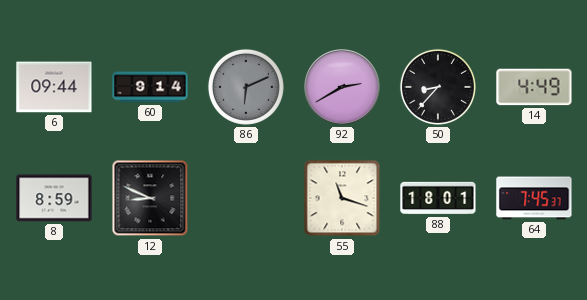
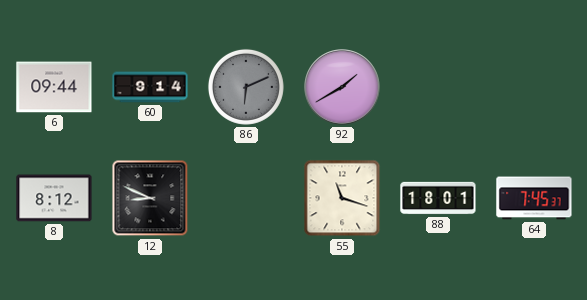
92: 2:40 -> 1:40 (342, 87)
50: 8:37 -> none (438, 87)
14: 4:49 -> none (534, 87)
8: 8:59 -> 8:12 (54, 198)
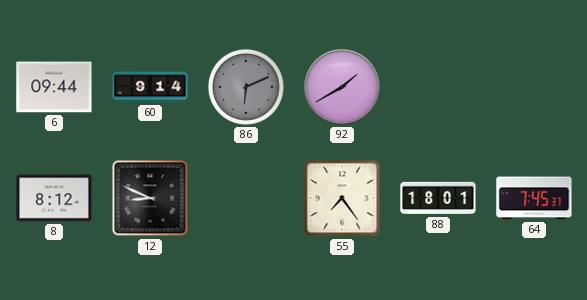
55: 11:18 -> 7:24 (342, 198)
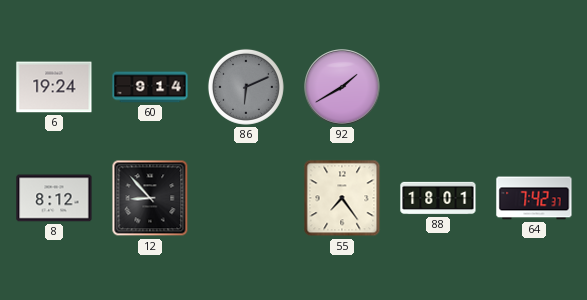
6: 09:44 -> 19:24 (54, 87)
12: 8:49 -> 8:53 (150, 198)
64: 7:45 -> 7:42 (534, 198)
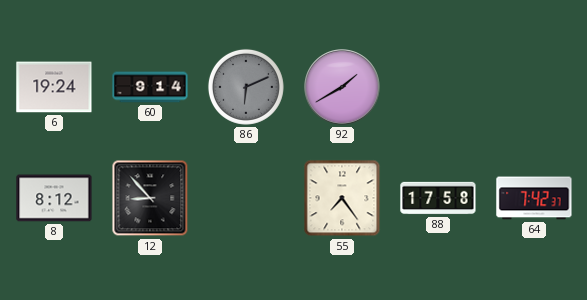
88: 18:01 -> 17:58 (438, 198)
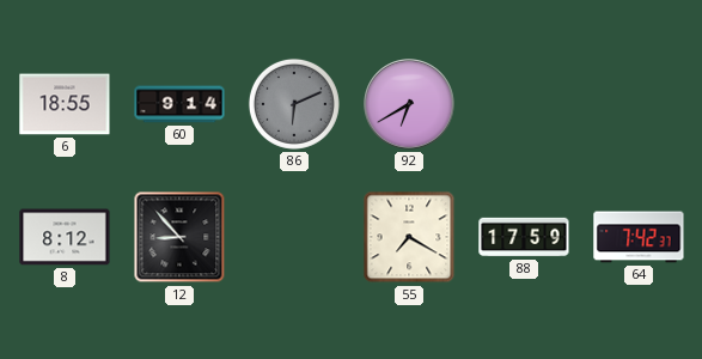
6: 19:24 -> 18:55 (65, 104)
92: 1:40 -> 6:40 (409, 104)
55: 7:24 -> 7:20 (409, 237)
88: 17:58 -> 17:59 (524, 237)
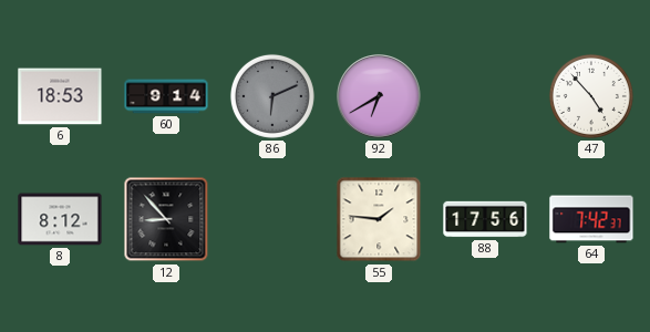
6: 18:55 -> 18:53 (60, 96)
47: none -> 4:53 (591, 96)
55: 7:20 -> 1:46 (379, 219)
88: 17:59 -> 17:56 (485, 219)
